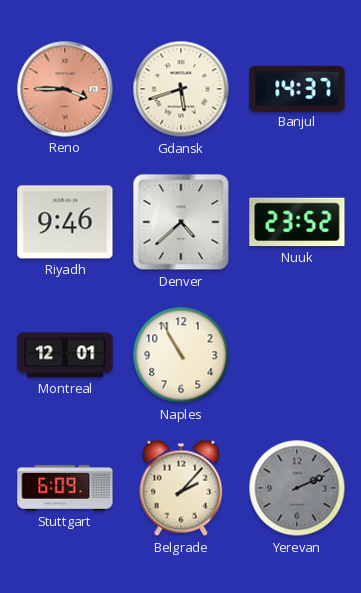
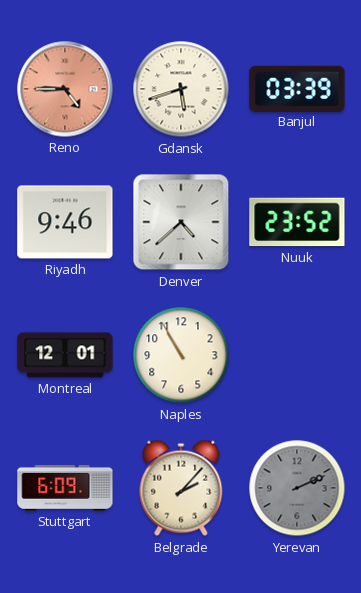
Reno: 3:45 -> 4:45 (65, 89)
Banjul: 14:37 -> 03:39 (297, 88)
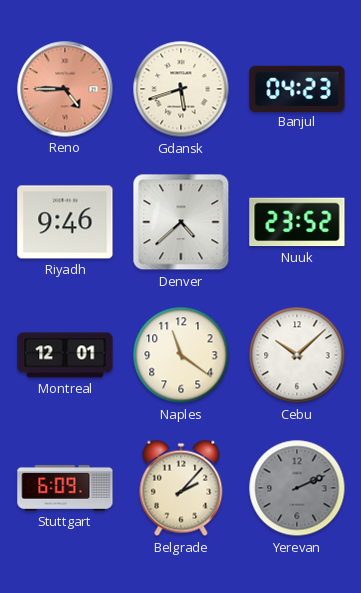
Banjul: 03:39 -> 04:23 (297, 88)
Naples: 10:55 -> 11:21 (181, 355)
Cebu: none -> 10:08 (297, 355)
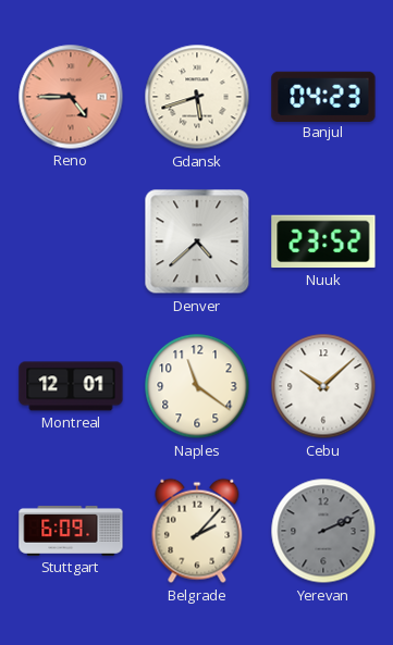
Riyadh: 9:46 -> none (65, 222)
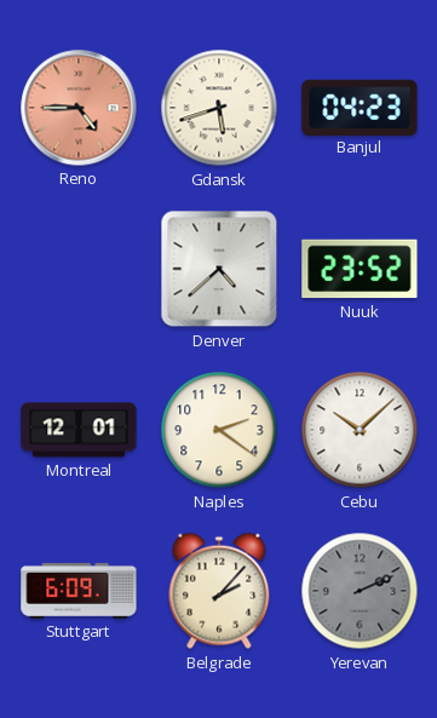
Naples: 11:21 -> 2:21 (219, 430)
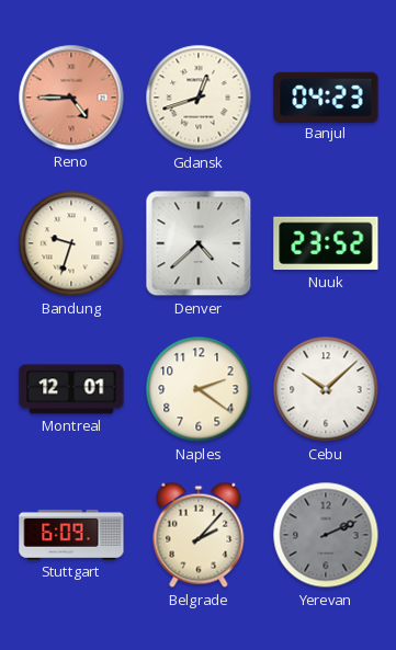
Gdansk: 5:42 -> 12:42 (199, 98)
Bandung: none -> 9:33 (71, 243)
